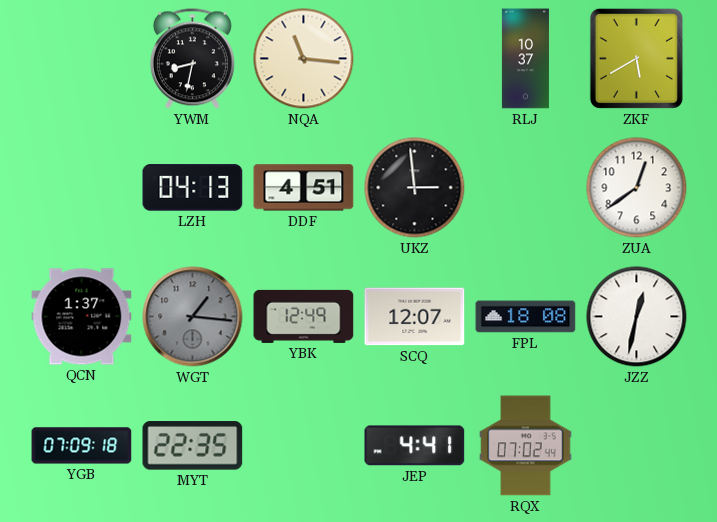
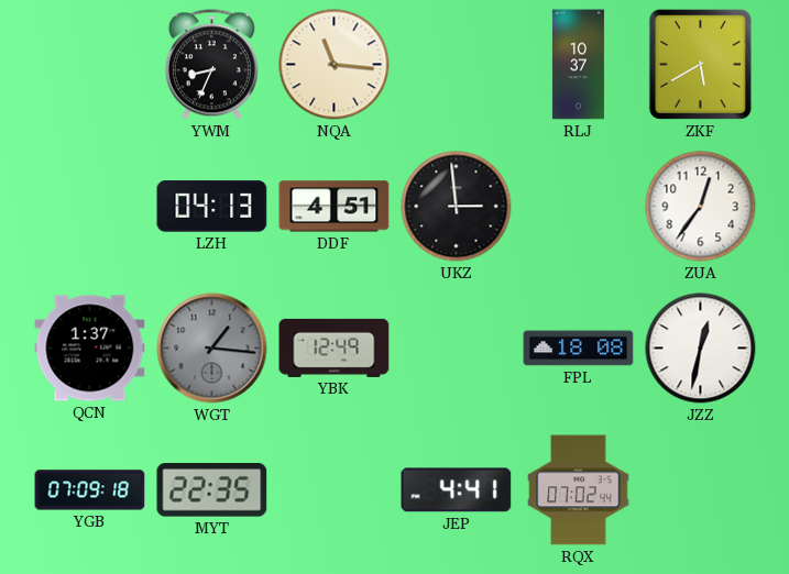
YWM: 8:32 -> 8:34 (211, 65)
ZUA: 12:39 -> 12:36 (701, 207)
SCQ: 12:07 -> none (415, 317)
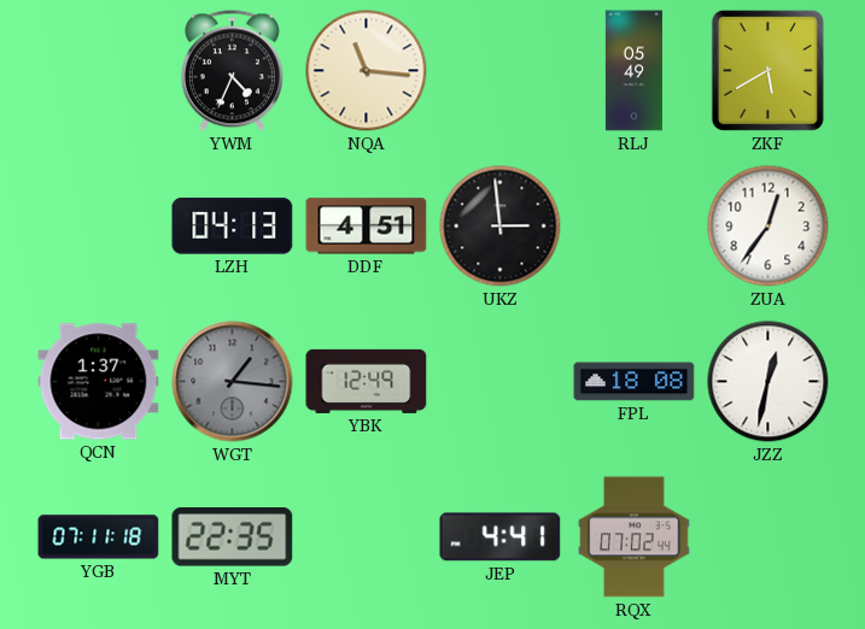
YWM: 8:34 -> 4:34 (232, 71)
RLJ: 10:37 -> 05:49 (633, 71)
YGB: 07:09 -> 07:11 (99, 537)
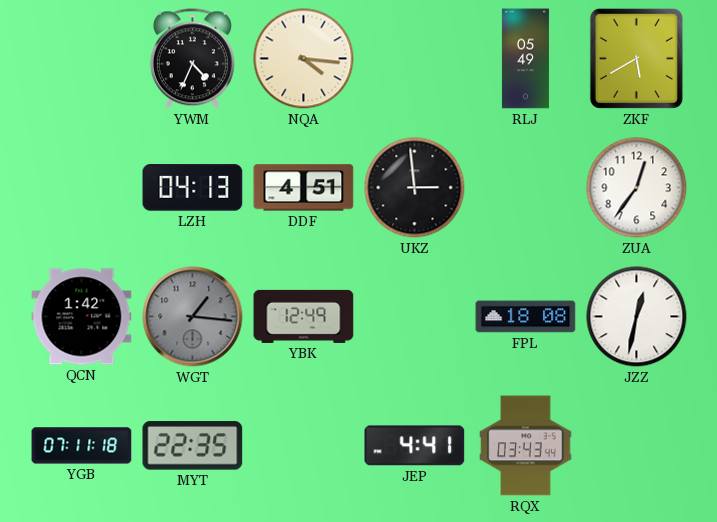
NQA: 11:16 -> 4:16 (304, 59)
QCN: 1:37 -> 1:42 (82, 317)
RQX: 07:02 -> 03:43 (526, 446)
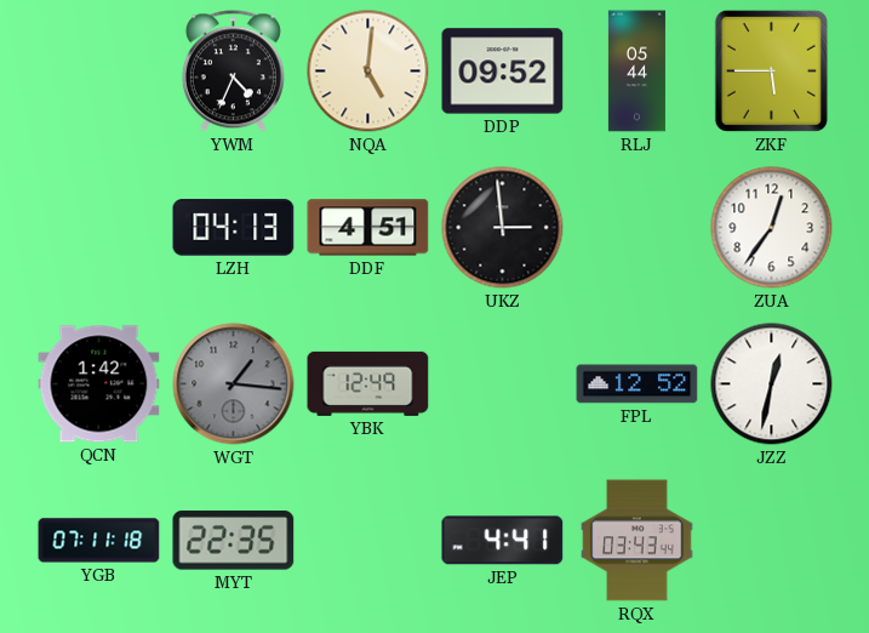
NQA: 4:16 -> 5:01 (368, 72)
DDP: none -> 09:52 (503, 72)
RLJ: 05:49 -> 05:44 (636, 72)
ZKF: 5:40 -> 5:45 (771, 70)
FPL: 18:08 -> 12:52 (638, 384)
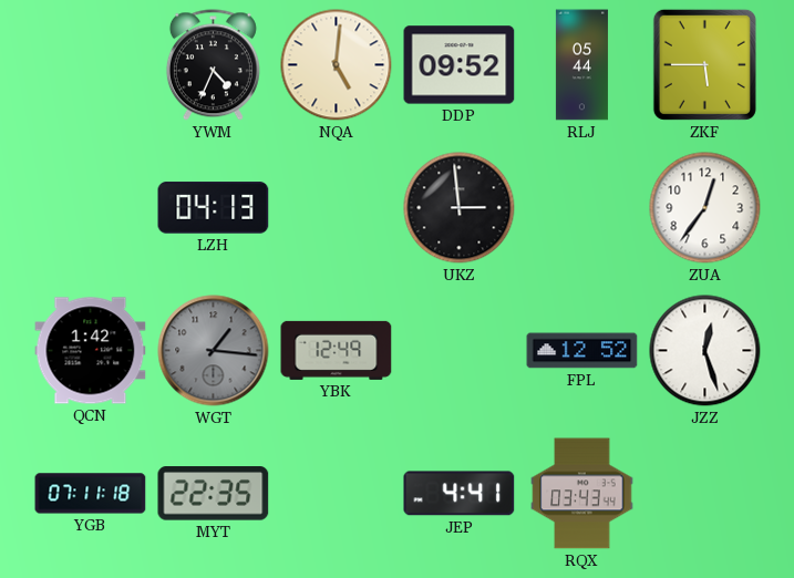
DDF: 4:51 -> none (368, 228)
JZZ: 12:32 -> 12:27 (705, 351)
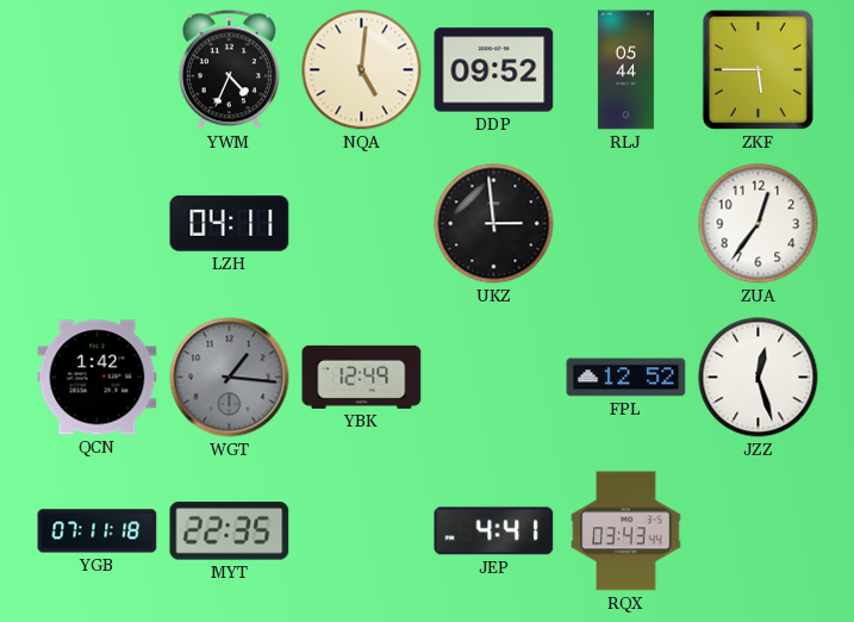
LZH: 04:13 -> 04:11 (230, 224)
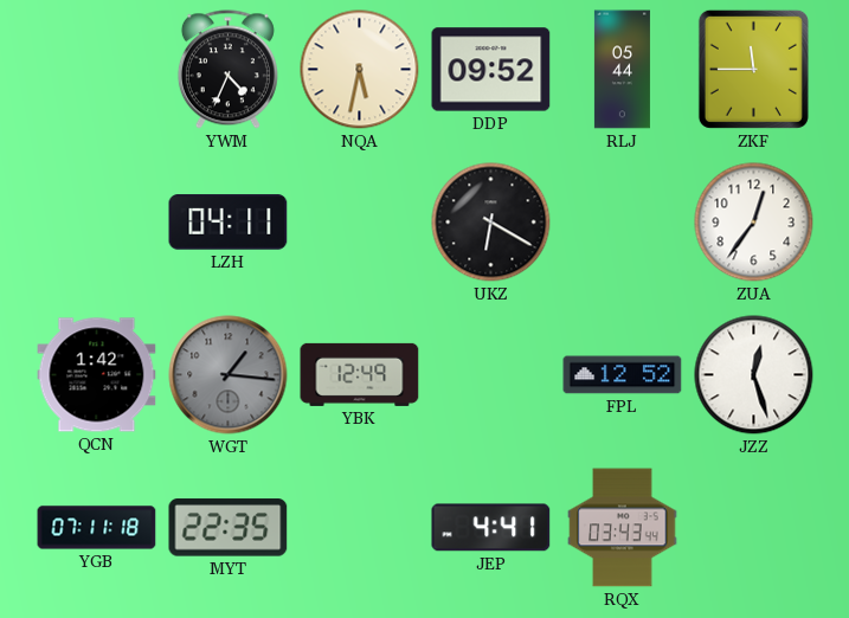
NQA: 5:01 -> 5:32 (360, 70)
ZKF: 5:45 -> 11:45 (753, 69)
UKZ: 2:59 -> 6:20 (491, 223)
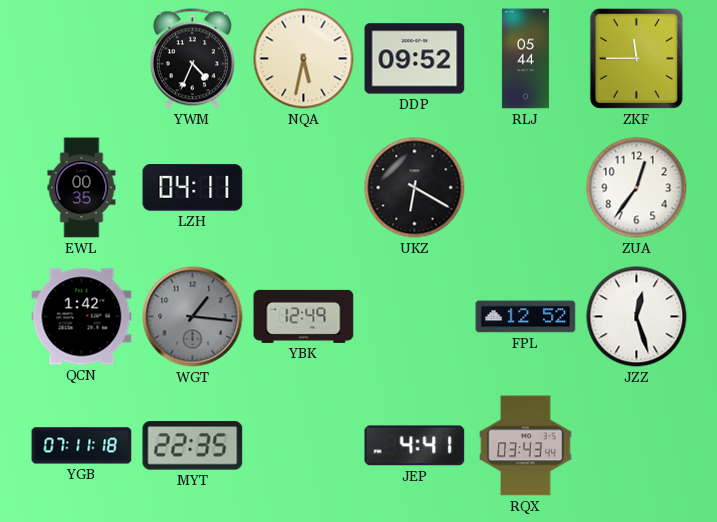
EWL: none -> 00:35 (82, 188)
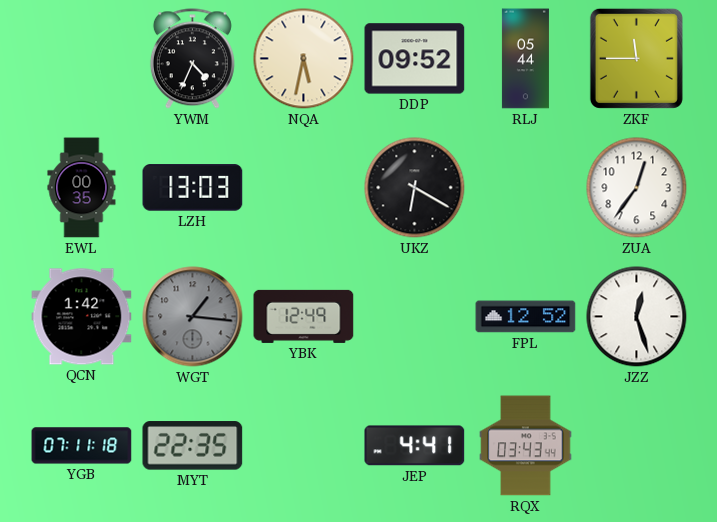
LZH: 04:11 -> 13:03 (193, 188)
